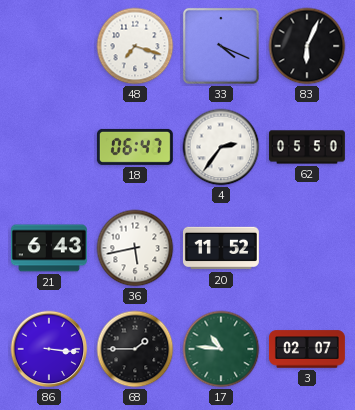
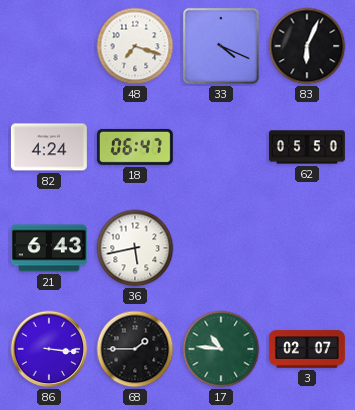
82: none -> 4:24 (49, 147)
4: 2:36 -> none (221, 147)
20: 11:52 -> none (221, 248)
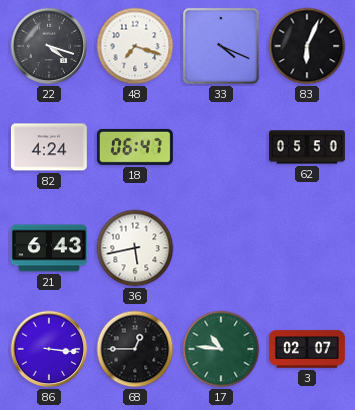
22: none -> 4:18 (49, 46)
68: 1:45 -> 12:45 (135, 349)
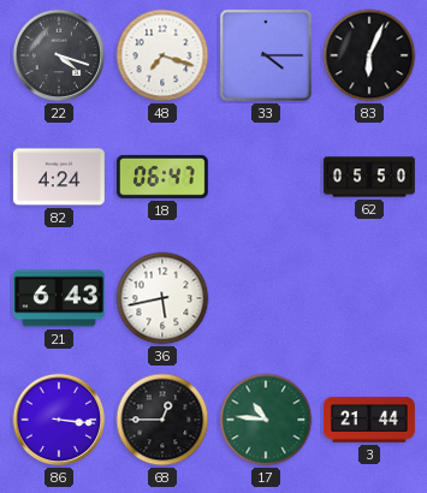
33: 4:19 -> 4:15 (266, 55)
3: 02:07 -> 21:44 (369, 420)
